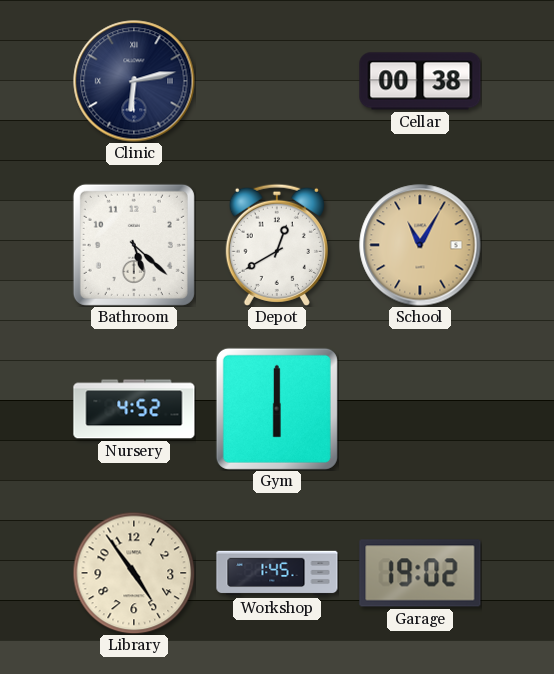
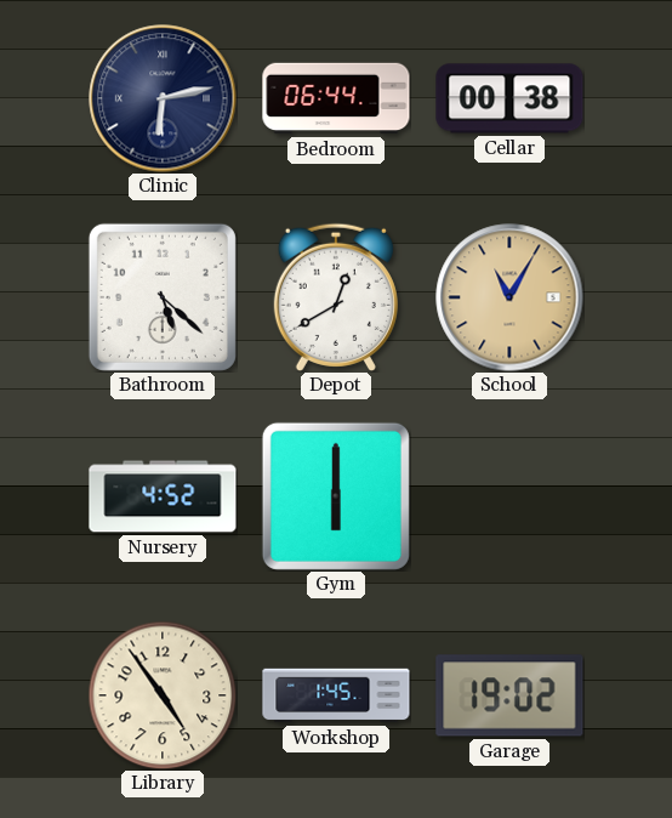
Bedroom: none -> 06:44 (336, 98)
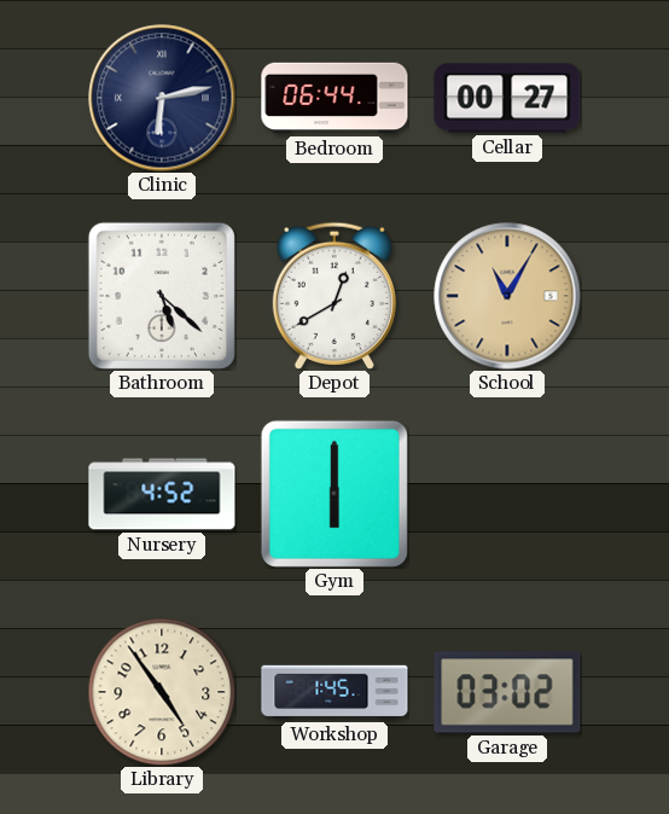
Cellar: 00:38 -> 00:27 (507, 98)
Garage: 19:02 -> 03:02 (507, 692)
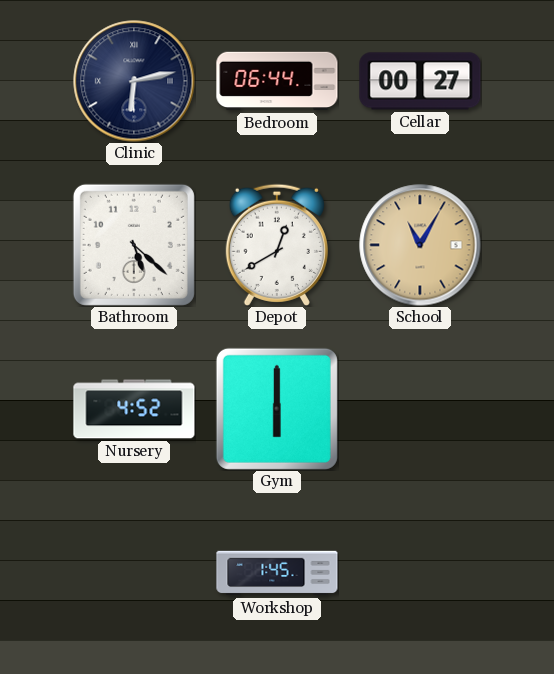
Library: 4:54 -> none (162, 692)
Garage: 03:02 -> none (507, 692)
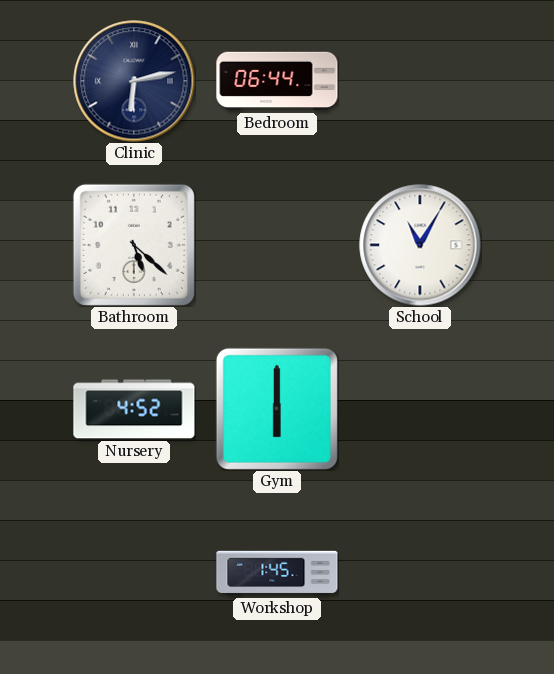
Cellar: 00:27 -> none (420, 81)
Depot: 12:40 -> none (277, 245)
School dial: champagne -> white (420, 245)
